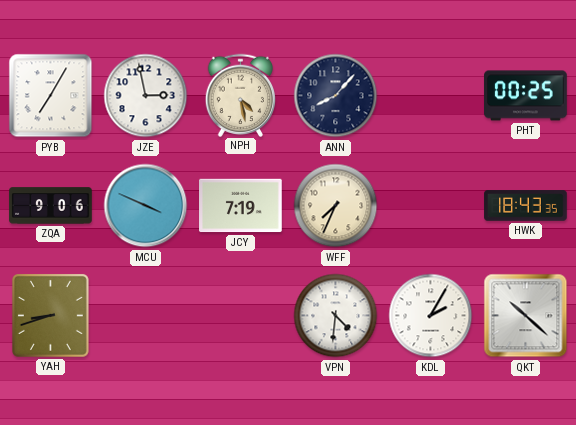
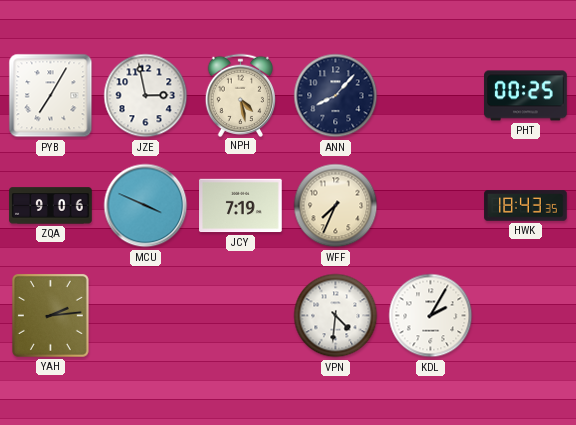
YAH: 8:42 -> 2:14 (50, 315)
QKT: 10:22 -> none (526, 316)
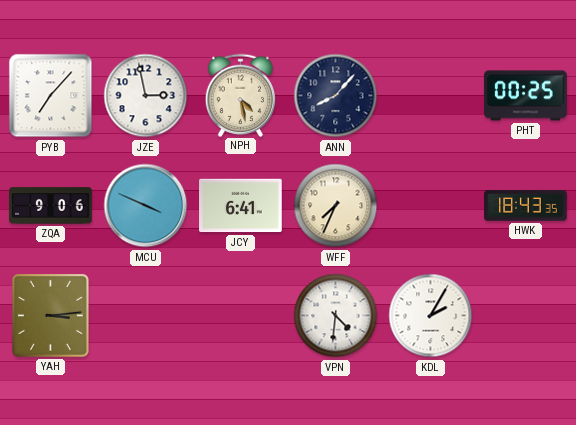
PYB: 7:05 -> 7:07 (51, 96)
JCY: 7:19 -> 6:41 (241, 206)
YAH: 2:14 -> 3:14 (50, 315)
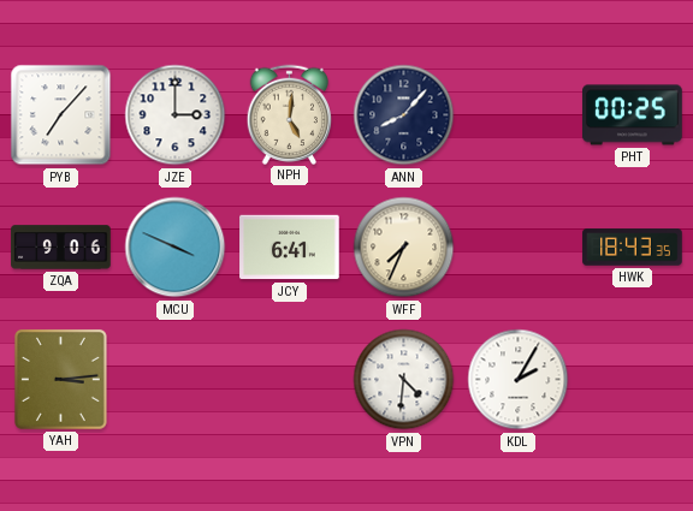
JZE: 2:58 -> 3:00 (176, 115)
NPH: 4:28 -> 5:01 (290, 114)
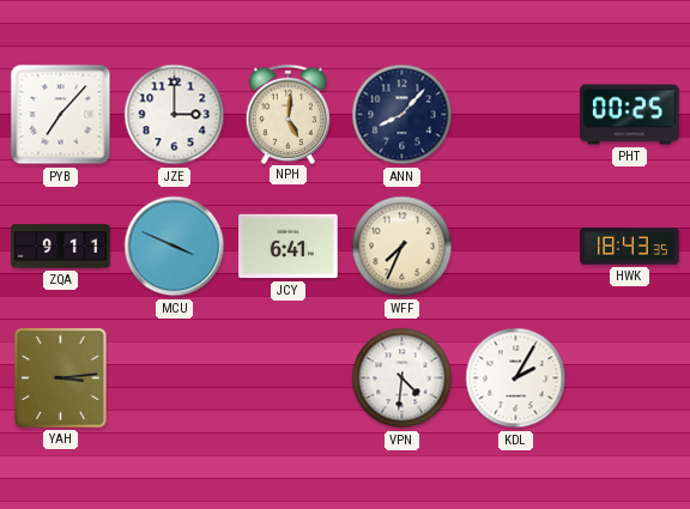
ZQA: 9:06 -> 9:11 (61, 247)
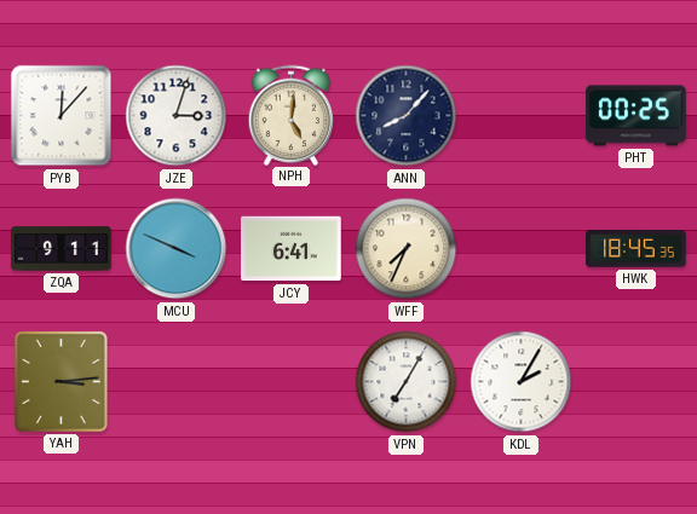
PYB: 7:07 -> 12:07 (62, 116)
JZE: 3:00 -> 3:03 (177, 116)
HWK: 18:43 -> 18:45 (636, 249)
VPN: 4:31 -> 7:05 (407, 382)
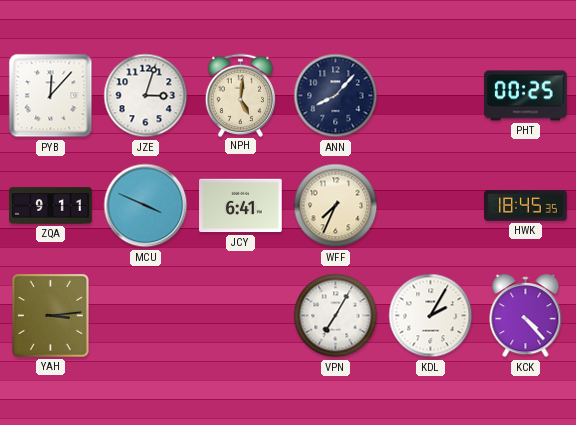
KCK: none -> 4:23 (526, 317)
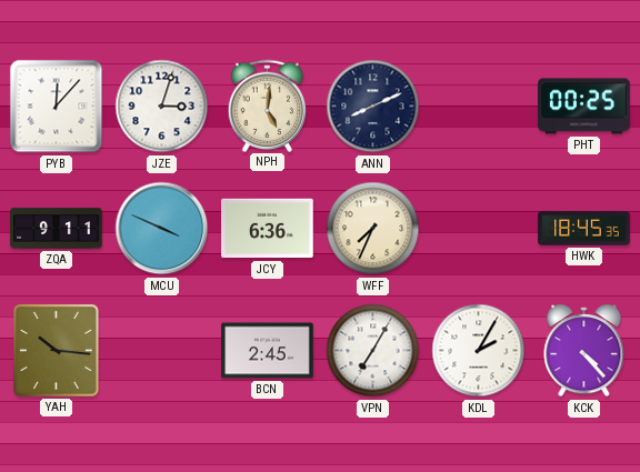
ANN: 8:07 -> 8:11 (373, 107)
JCY: 6:41 -> 6:36 (268, 229)
YAH: 3:14 -> 10:16 (56, 350)
BCN: none -> 2:45 (268, 351)
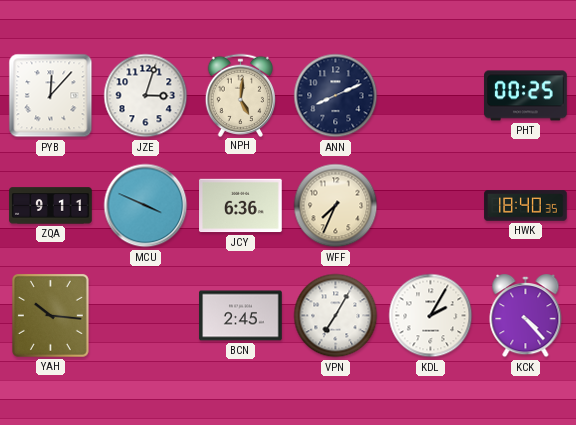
HWK: 18:45 -> 18:40 (526, 206)
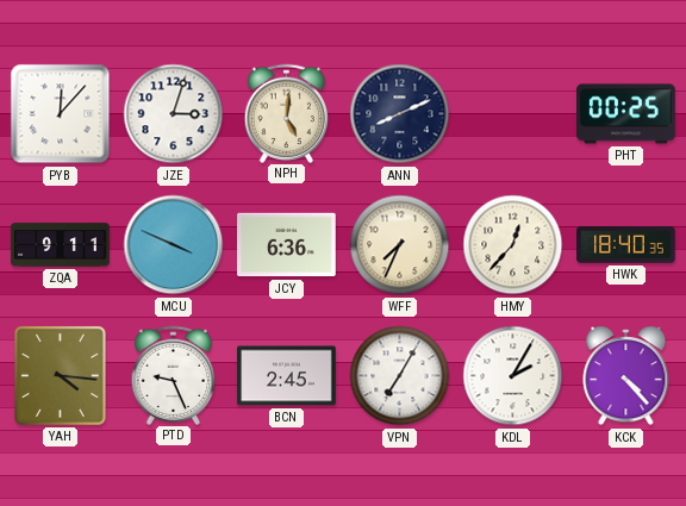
HMY: none -> 12:37 (513, 245)
YAH: 10:16 -> 4:16 (60, 375)
PTD: none -> 9:26 (174, 375)
